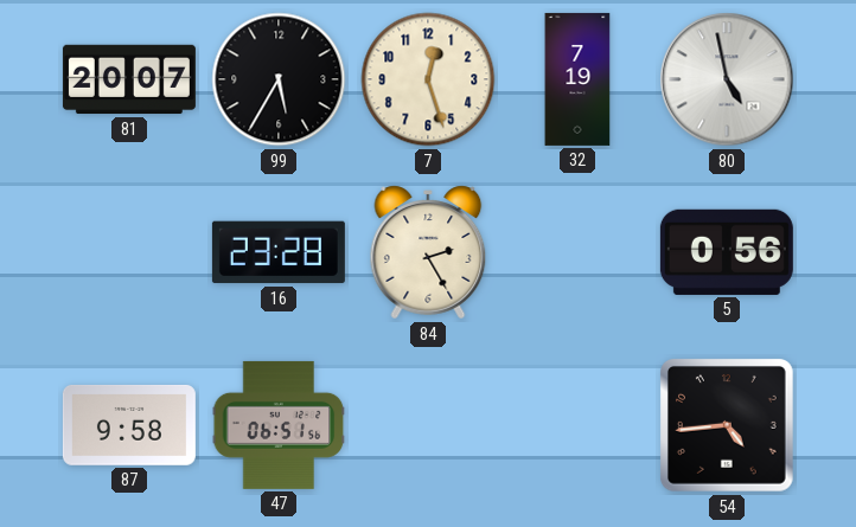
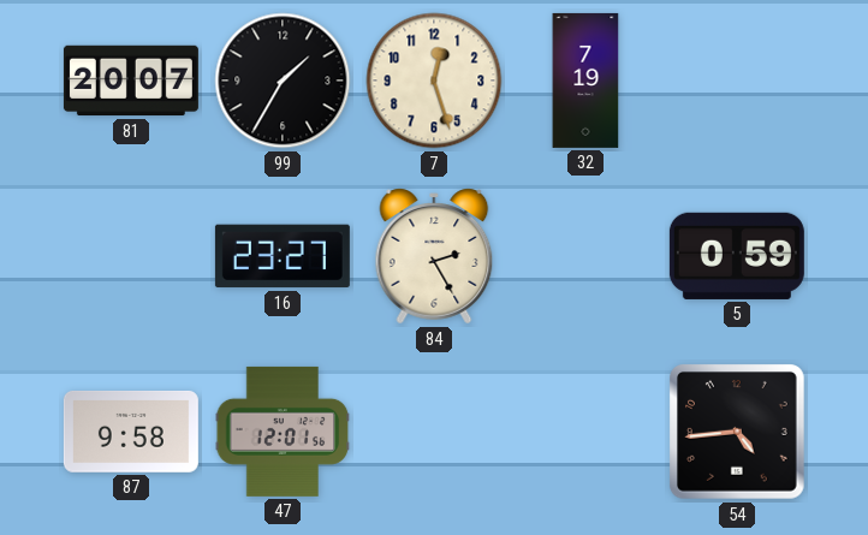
99: 5:35 -> 1:35 (283, 81)
80: 4:58 -> none (727, 79)
16: 23:28 -> 23:27 (283, 256)
5: 0:56 -> 0:59 (737, 256)
47: 06:51 -> 12:01 (283, 432)
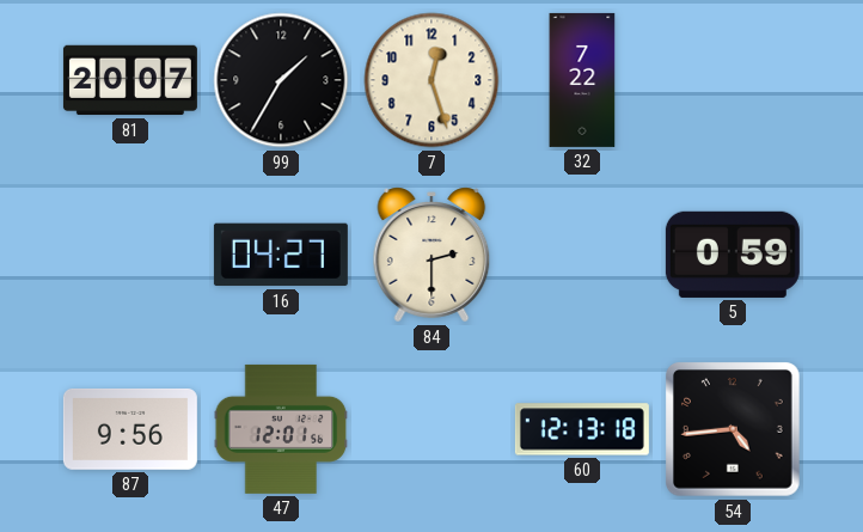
32: 7:19 -> 7:22 (582, 80)
16: 23:27 -> 04:27 (281, 255)
84: 2:25 -> 2:30 (431, 255)
87: 9:58 -> 9:56 (130, 429)
60: none -> 12:13 (582, 429)
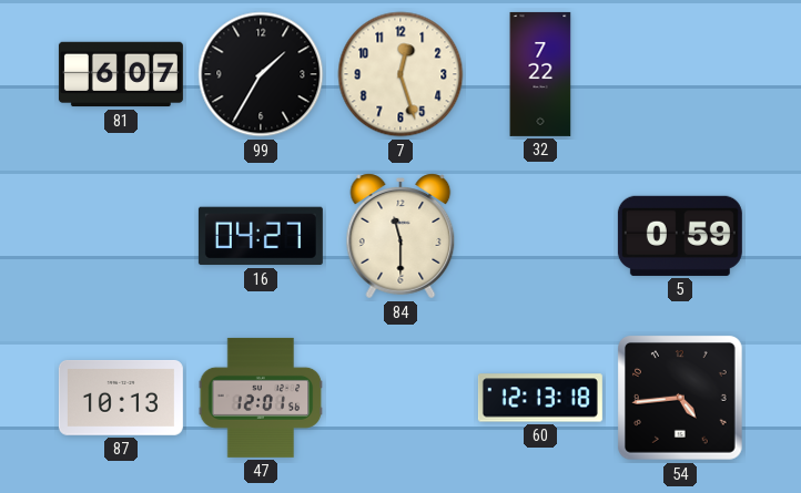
81: 20:07 -> 6:07 (121, 74)
84: 2:30 -> 11:30 (400, 236)
87: 9:56 -> 10:13 (121, 398)
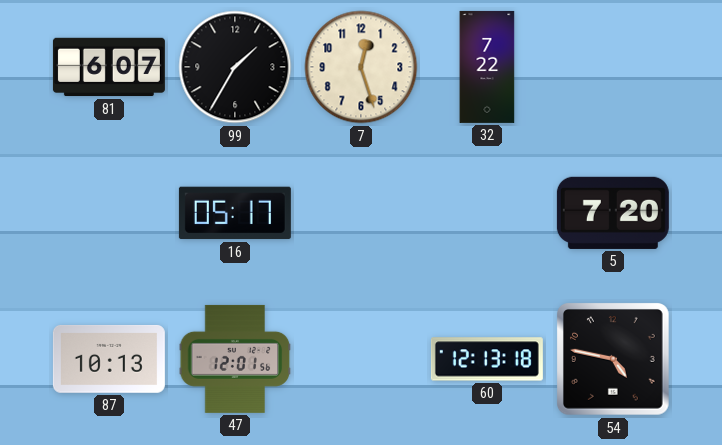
16: 04:27 -> 05:17 (235, 213)
84: 11:30 -> none (400, 236)
5: 0:59 -> 7:20 (613, 213)
54: 4:44 -> 4:47 (614, 360)
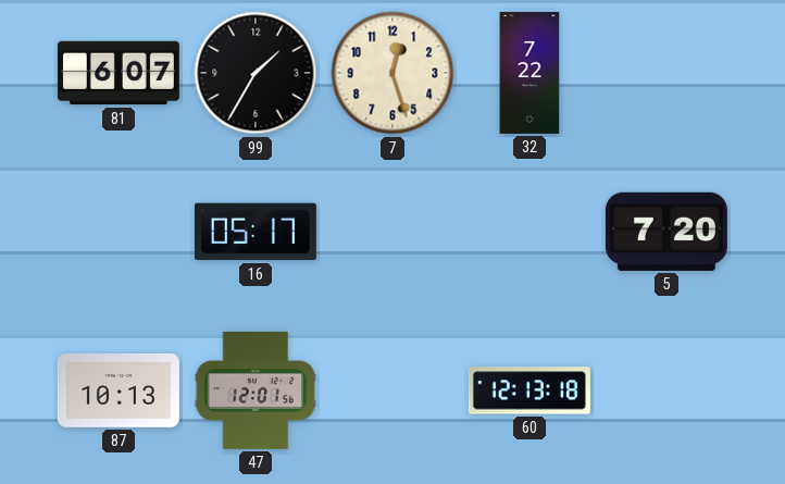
54: 4:47 -> none (614, 360)
